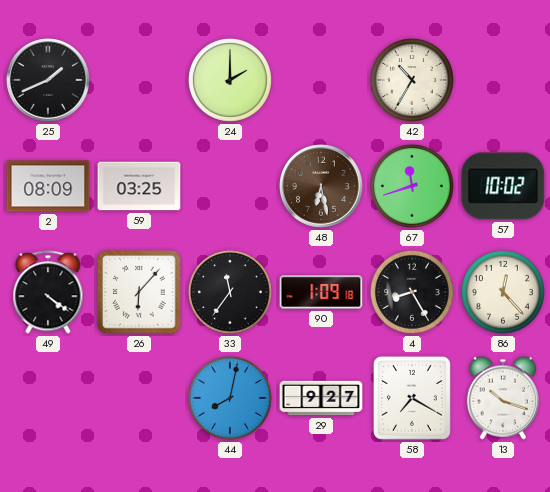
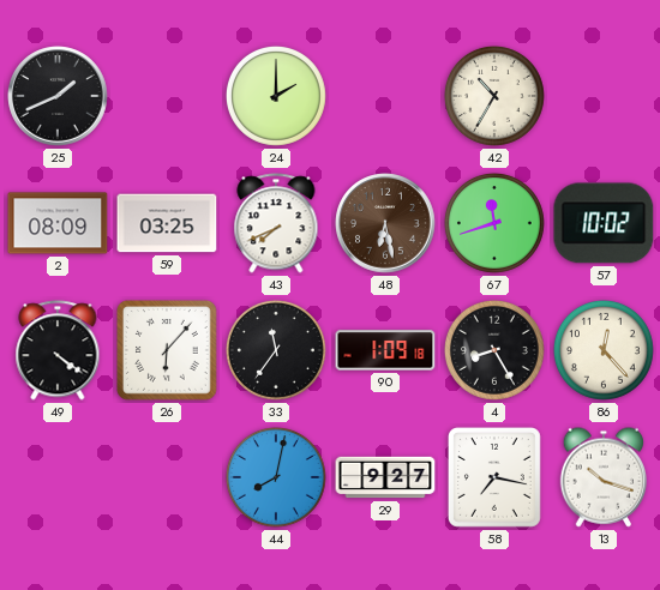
43: none -> 7:41 (276, 223)
58: 7:20 -> 7:17 (494, 477)
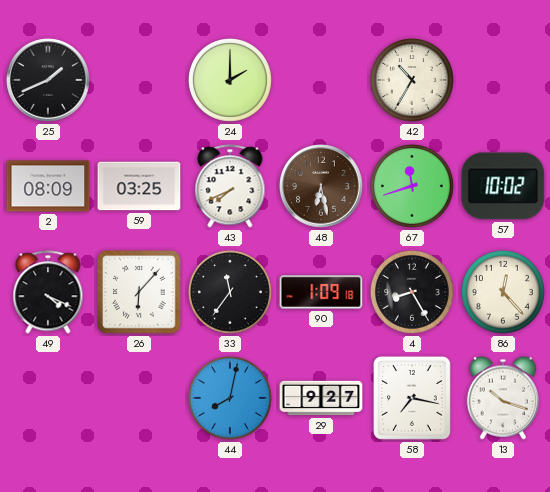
49: 4:21 -> 4:19 (48, 292)
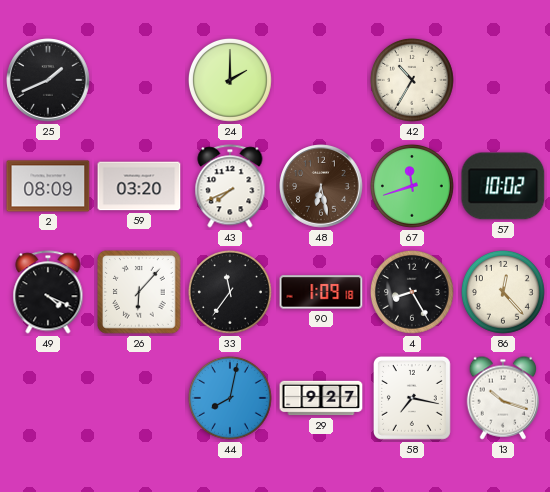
59: 03:25 -> 03:20 (139, 186)
